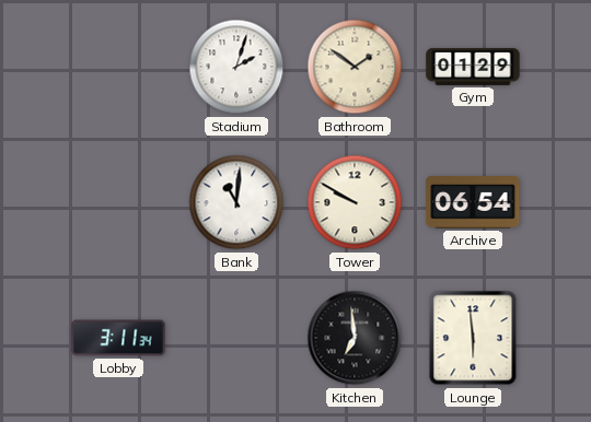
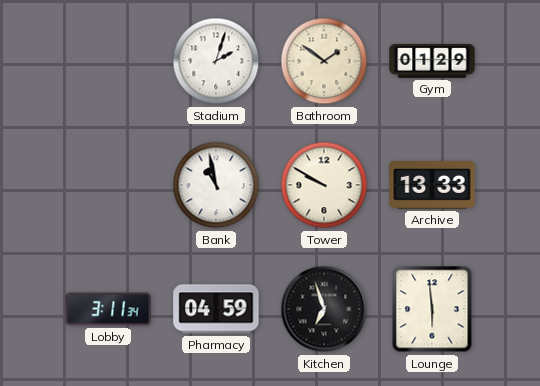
Bank: 11:01 -> 10:58 (216, 185)
Archive: 06:54 -> 13:33 (432, 186)
Pharmacy: none -> 04:59 (216, 309)
Kitchen: 6:59 -> 6:57 (324, 309)
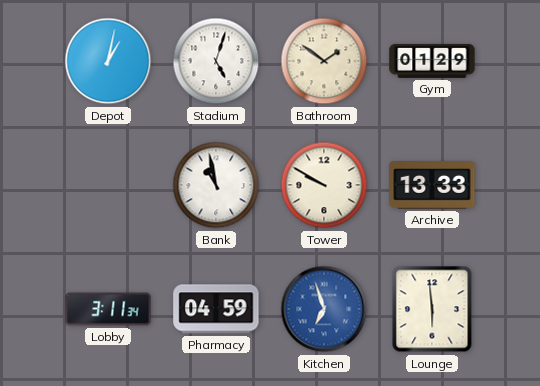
Depot: none -> 1:02 (108, 61)
Stadium: 2:03 -> 5:03 (216, 61)
Kitchen dial: black -> blue (324, 309)
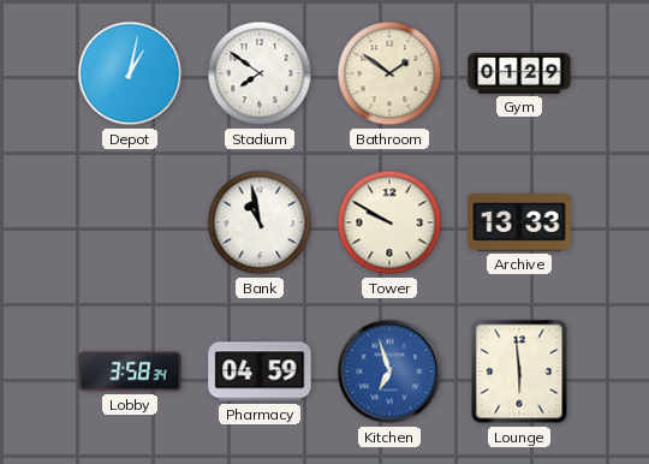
Stadium: 5:03 -> 7:51 (260, 73)
Lobby: 3:11 -> 3:58 (130, 371)
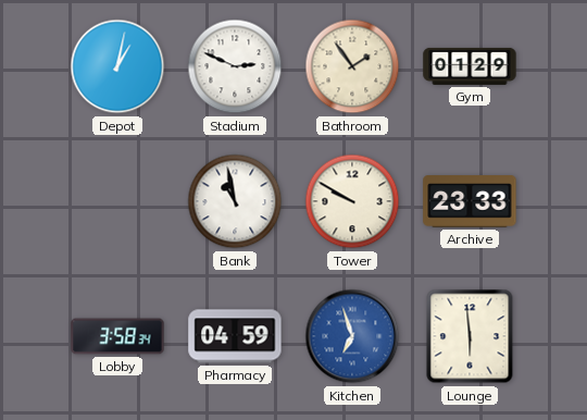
Stadium: 7:51 -> 2:49 (235, 66)
Bathroom: 1:51 -> 1:54 (352, 66)
Archive: 13:33 -> 23:33 (470, 202)
